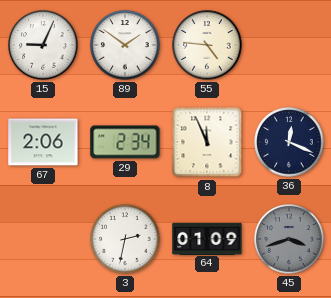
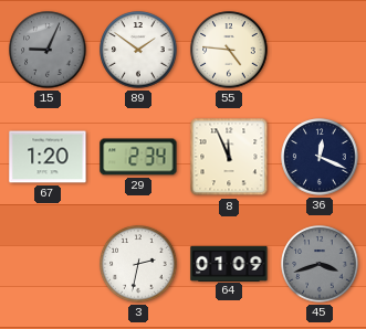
15 dial: white -> grey (48, 50)
67: 2:06 -> 1:20 (48, 157)
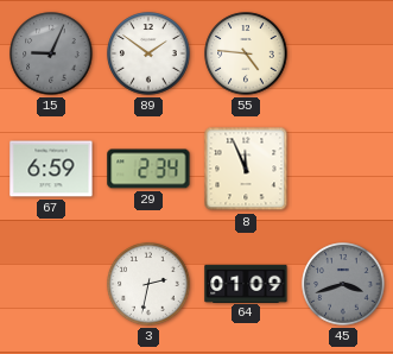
67: 1:20 -> 6:59 (51, 169)
36: 12:19 -> none (320, 157)
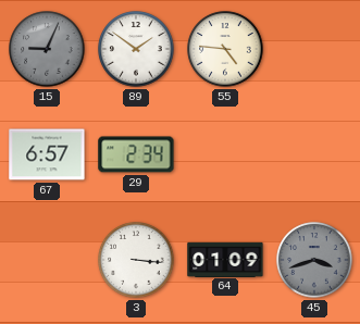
67: 6:59 -> 6:57 (47, 154)
8: 11:56 -> none (246, 169)
3: 2:32 -> 3:16 (136, 260)
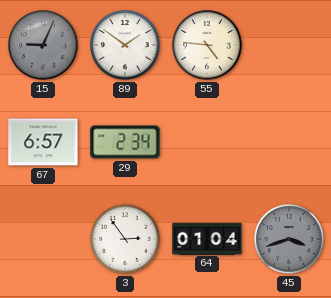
3: 3:16 -> 2:54 (125, 239)
64: 01:09 -> 01:04 (207, 238)
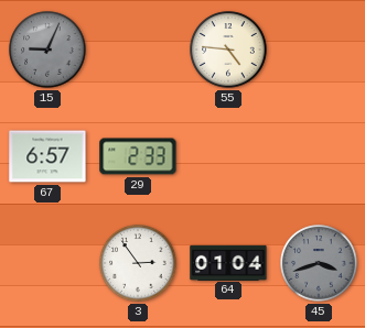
89: 1:51 -> none (125, 45)
29: 2:34 -> 2:33 (138, 156)
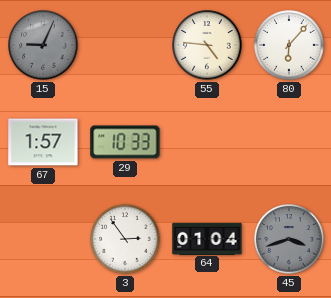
80: none -> 6:07 (289, 45)
67: 6:57 -> 1:57 (43, 142)
29: 2:33 -> 10:33 (125, 142)
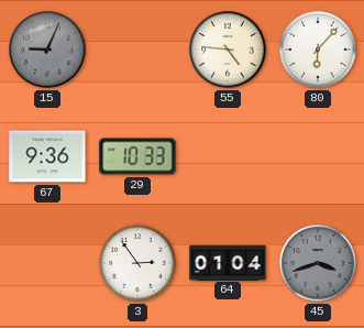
67: 1:57 -> 9:36 (47, 156)
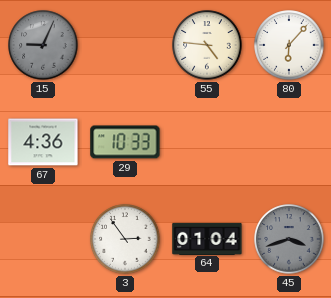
67: 9:36 -> 4:36 (43, 142)
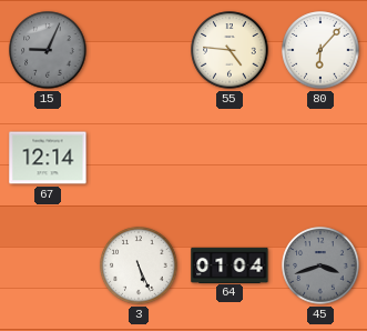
67: 4:36 -> 12:14 (48, 158)
29: 10:33 -> none (125, 142)
3: 2:54 -> 5:26 (139, 265)
